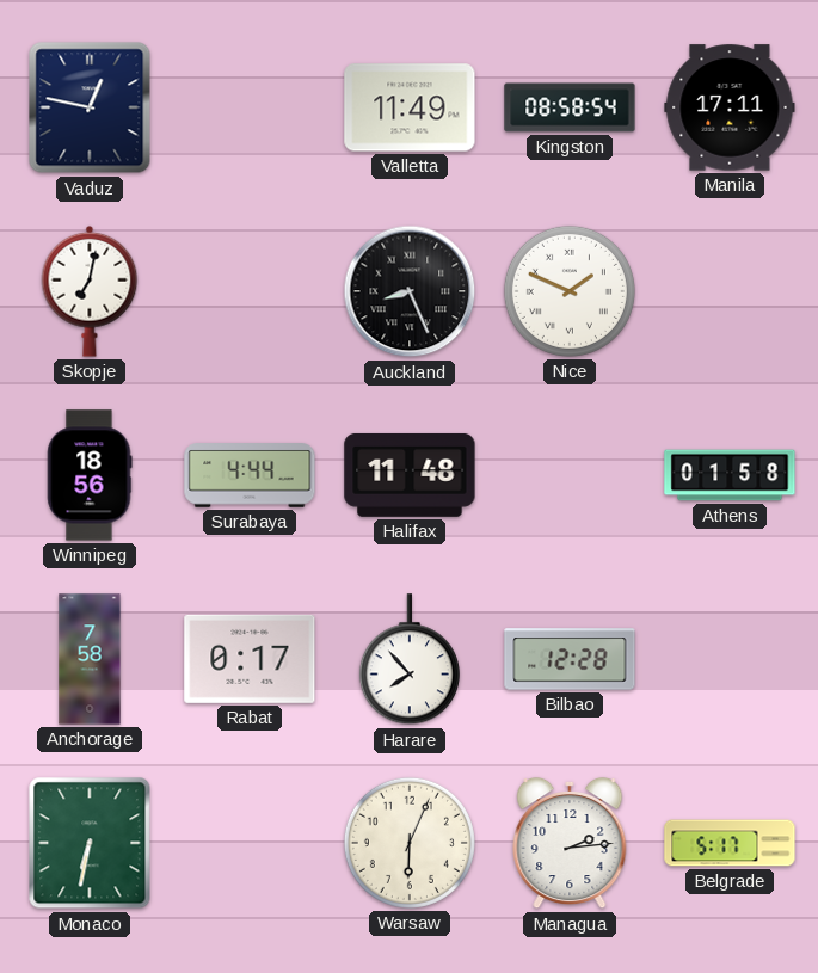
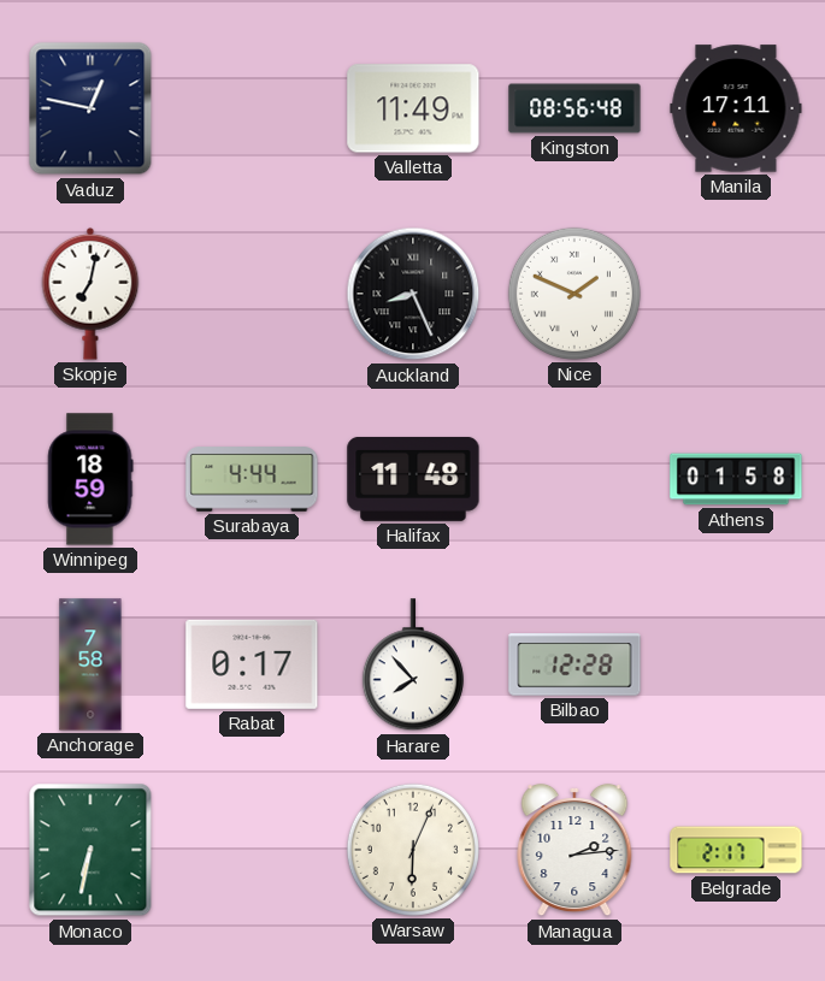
Kingston: 08:58 -> 08:56 (574, 108)
Winnipeg: 18:56 -> 18:59 (90, 479)
Belgrade: 5:17 -> 2:17 (736, 850)
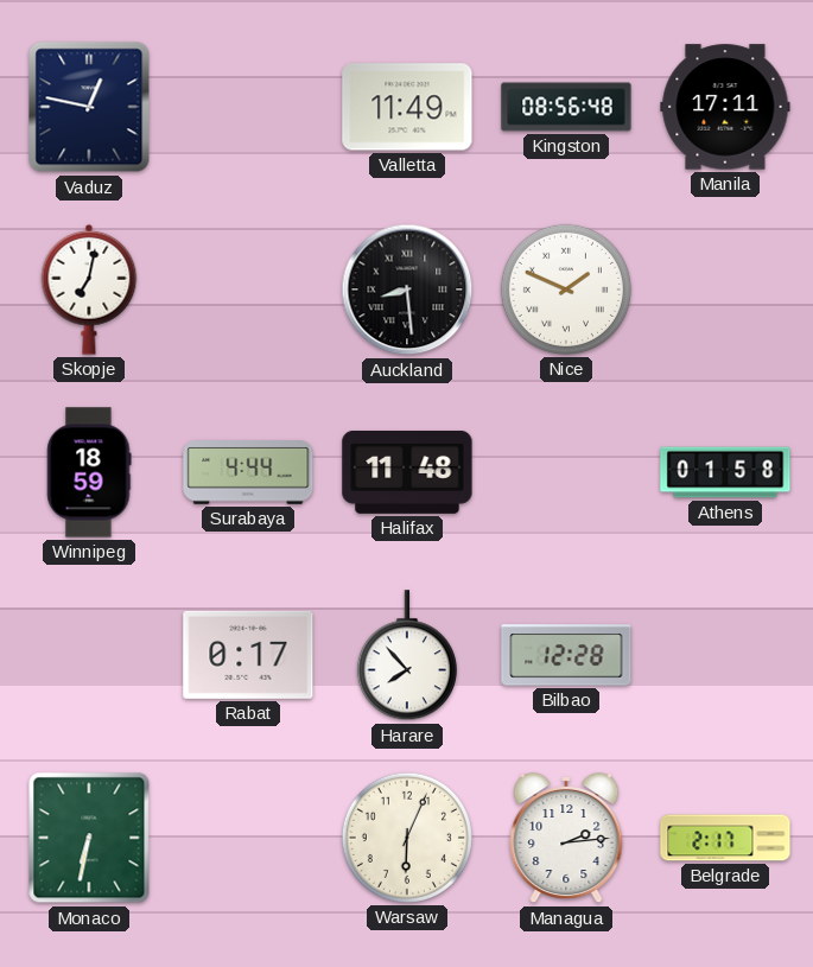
Auckland: 8:26 -> 8:29 (407, 290)
Anchorage: 7:58 -> none (90, 664)
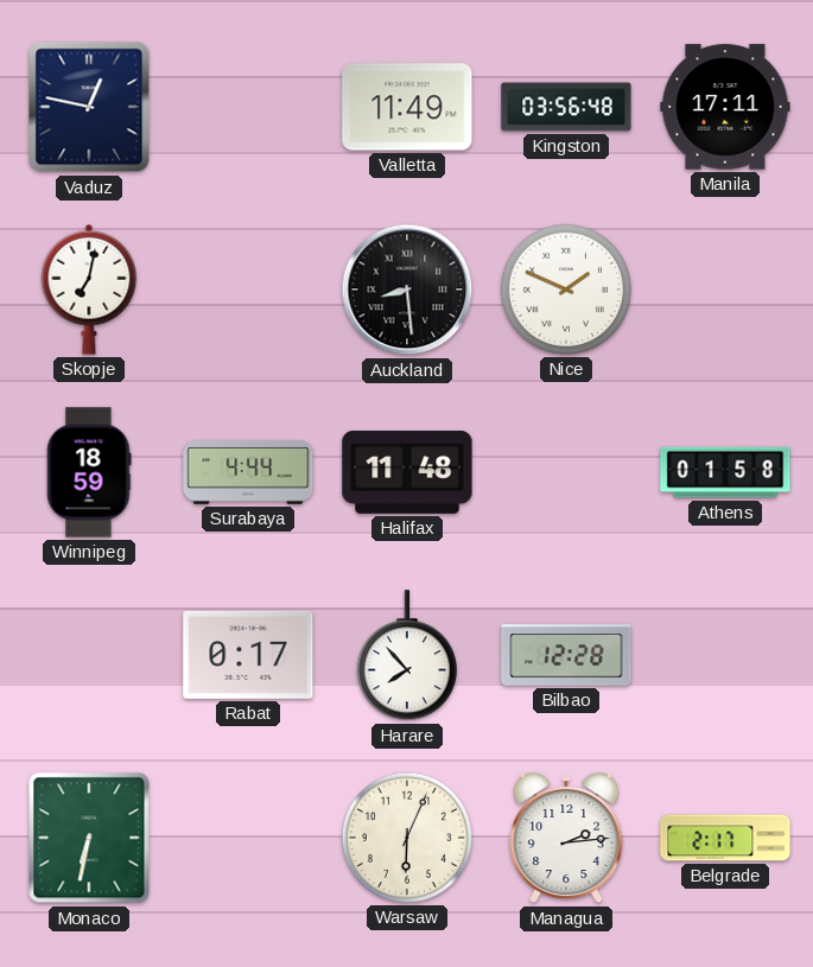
Kingston: 08:56 -> 03:56 (566, 107)
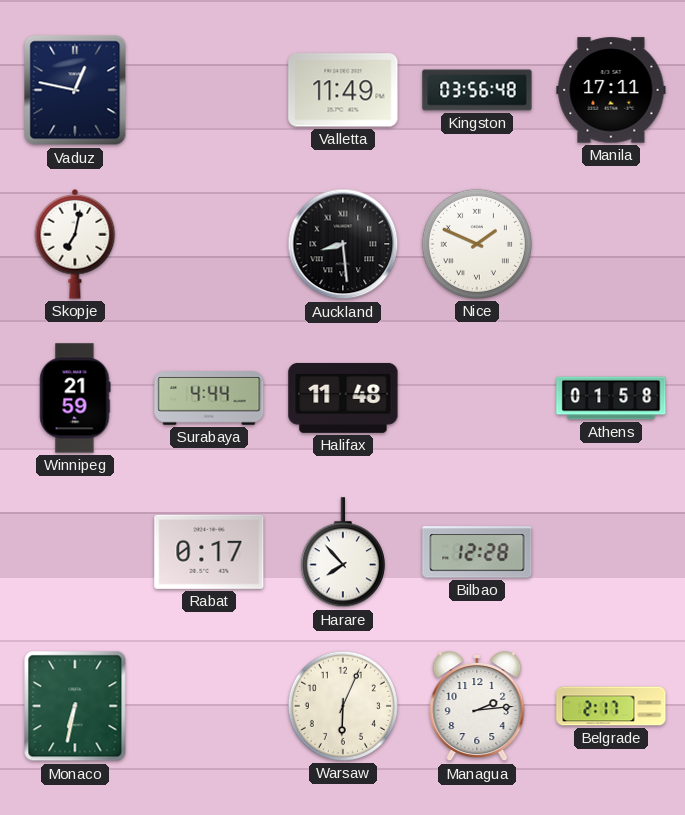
Winnipeg: 18:59 -> 21:59 (75, 398)
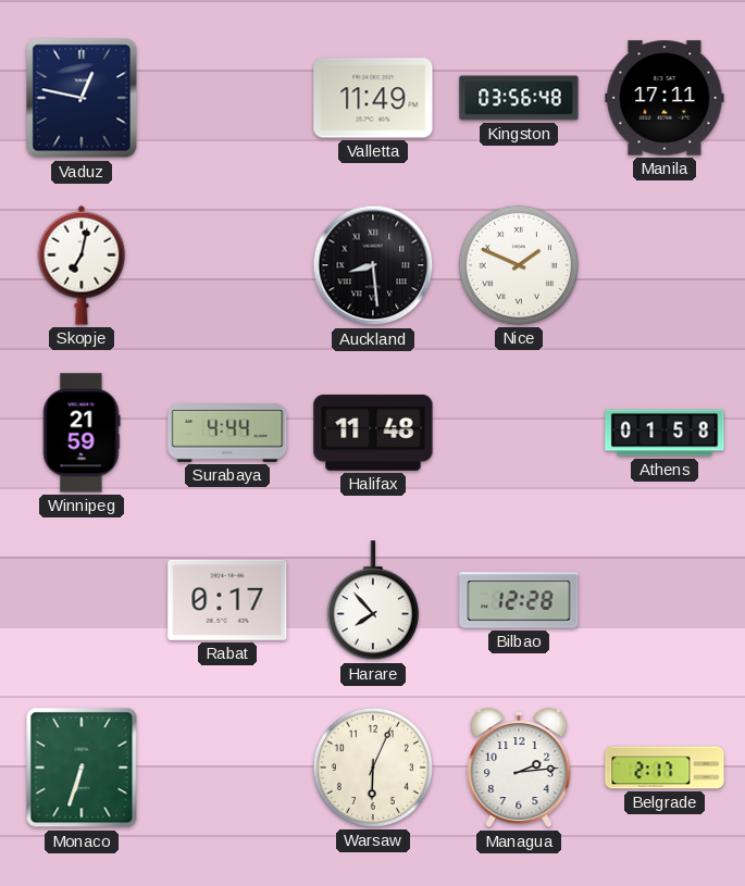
Monaco: 6:32 -> 6:33 (82, 768)
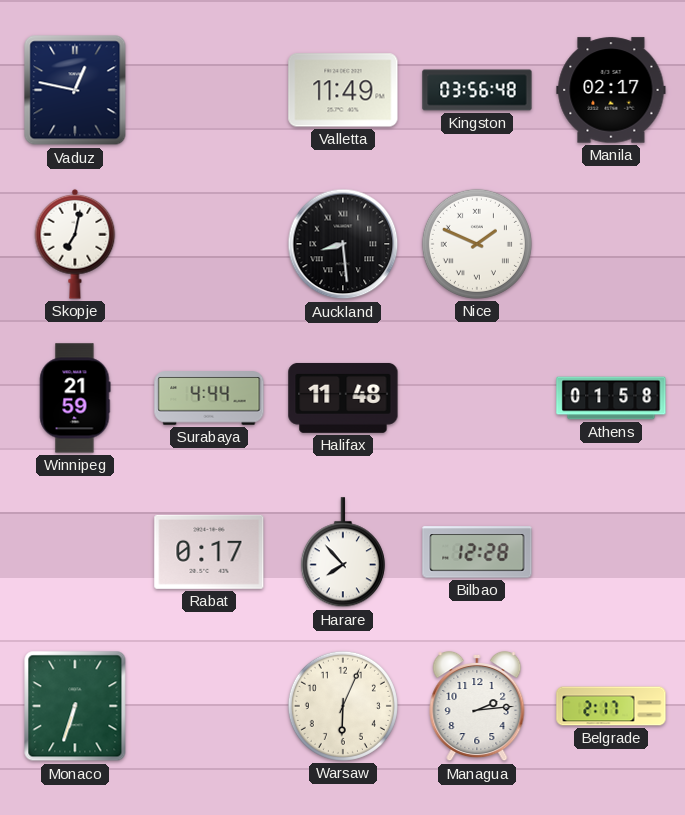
Manila: 17:11 -> 02:17 (611, 90)
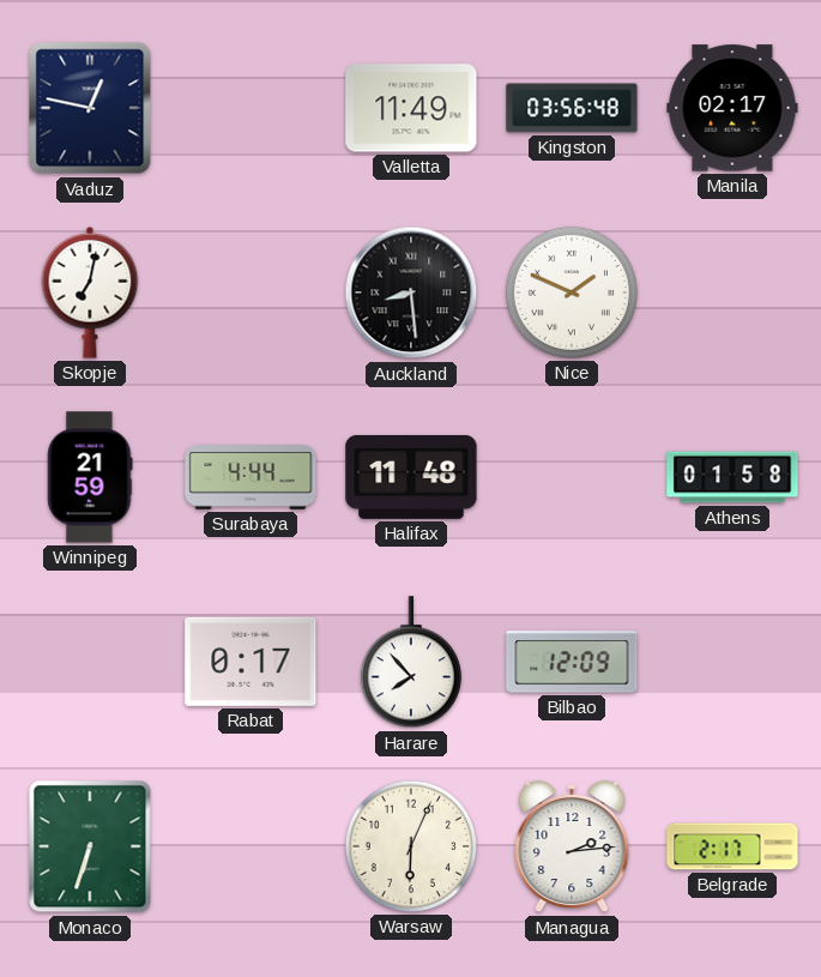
Bilbao: 12:28 -> 12:09 (572, 662)
